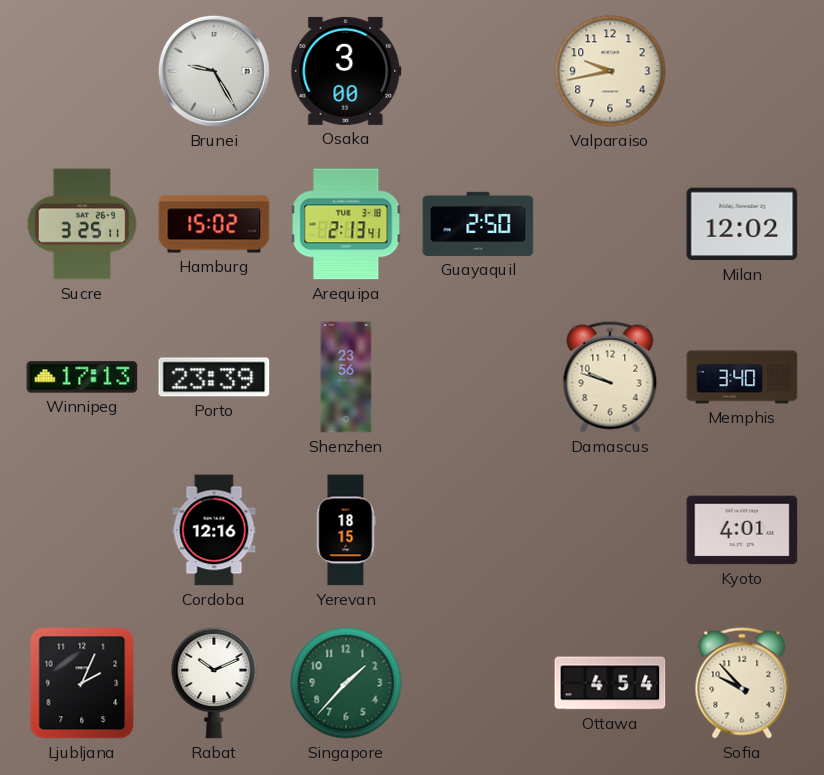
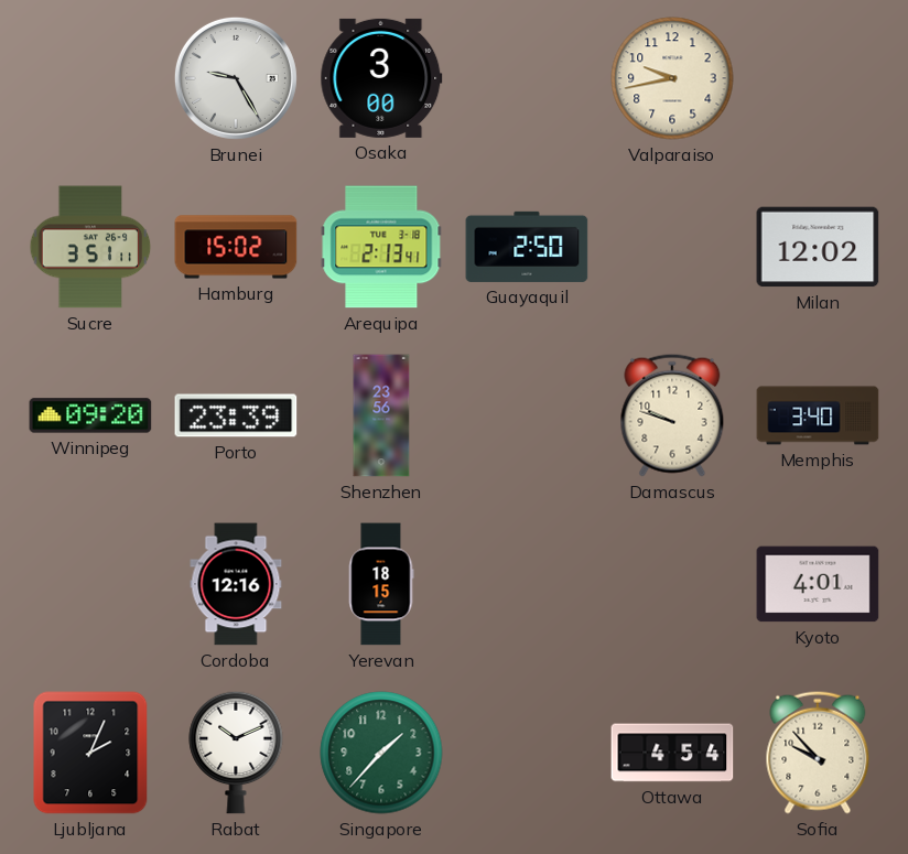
Sucre: 3:25 -> 3:51 (90, 247)
Winnipeg: 17:13 -> 09:20 (90, 415)
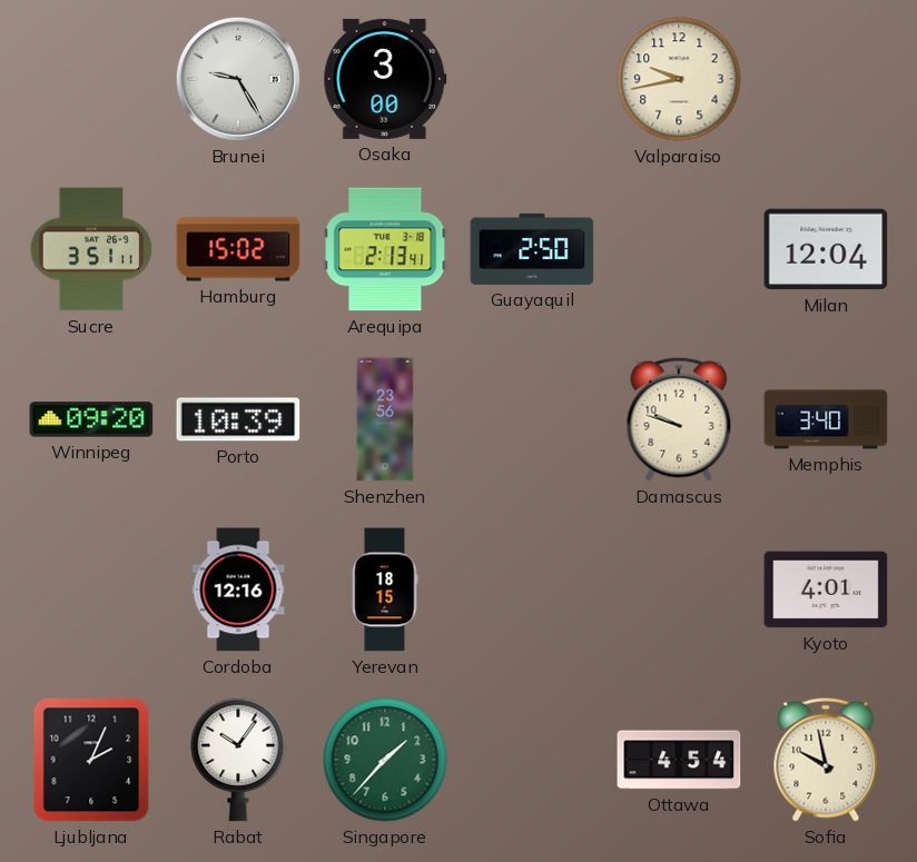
Milan: 12:02 -> 12:04 (826, 249)
Porto: 23:39 -> 10:39 (238, 419)
Rabat: 10:11 -> 10:06 (238, 760)
Sofia: 9:53 -> 9:58 (826, 760)
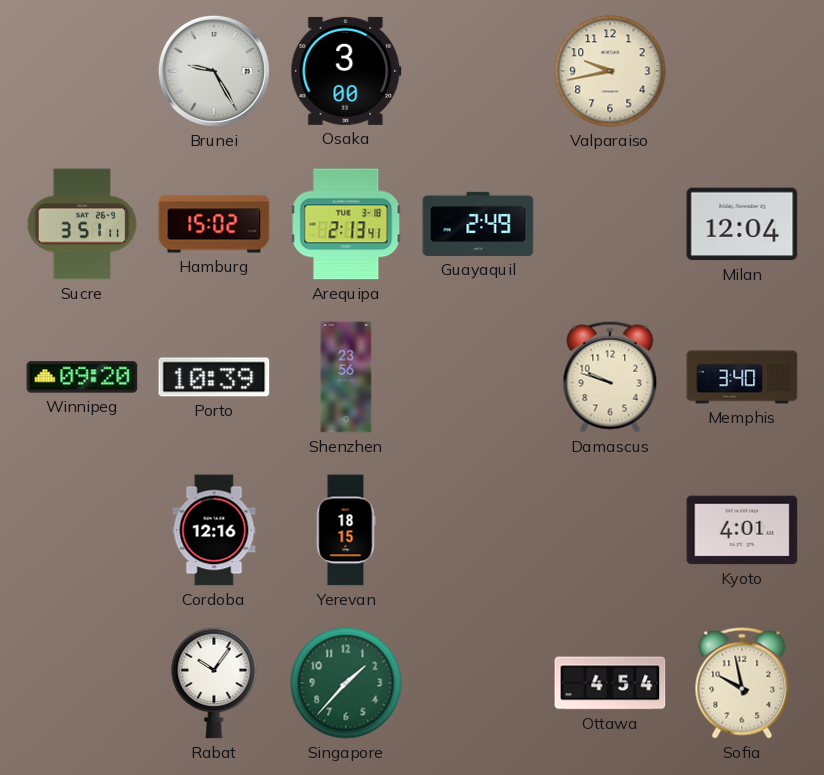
Guayaquil: 2:50 -> 2:49 (478, 224)
Ljubljana: 2:04 -> none (91, 760)
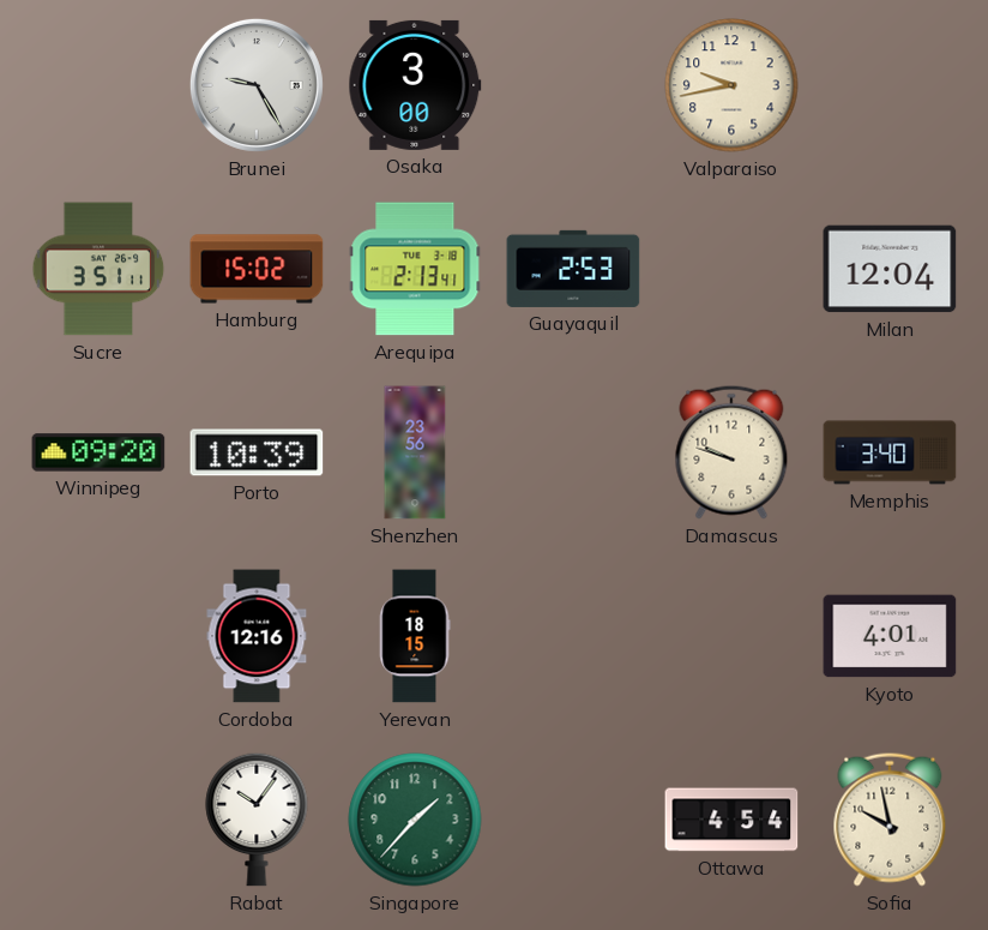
Guayaquil: 2:49 -> 2:53 (573, 269)
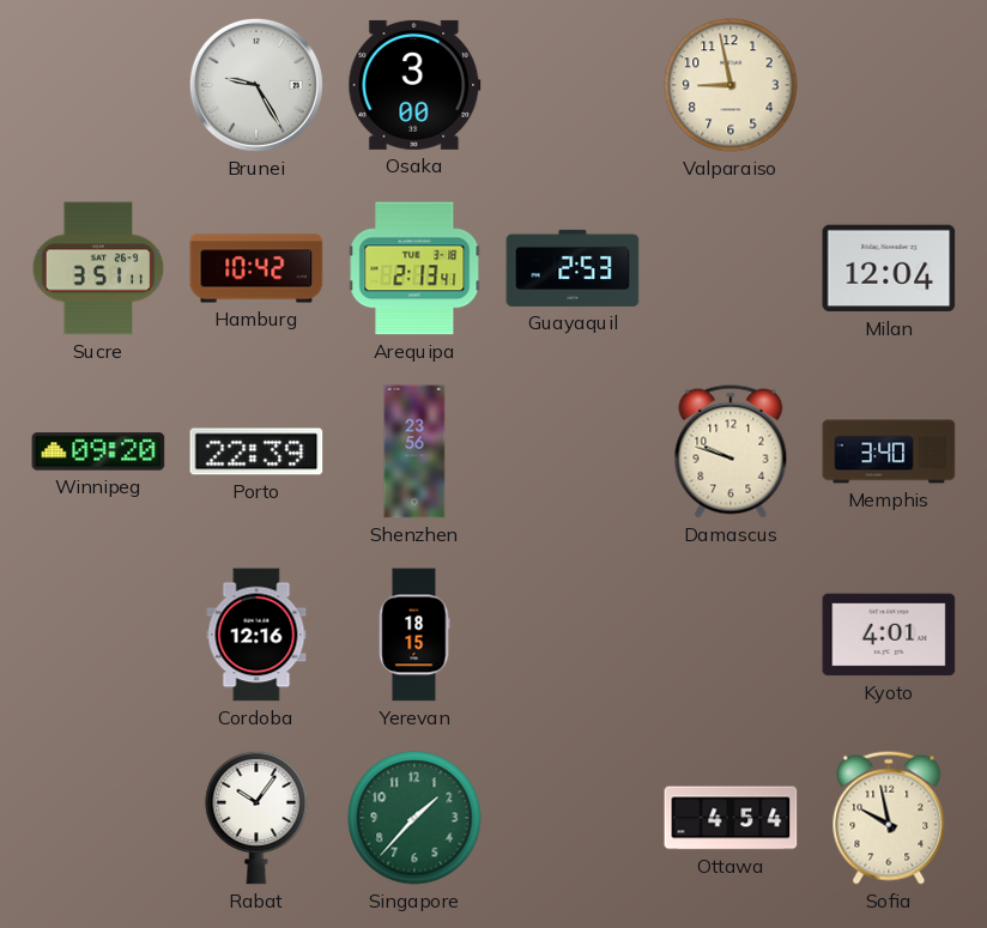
Valparaiso: 9:43 -> 8:58 (731, 85)
Hamburg: 15:02 -> 10:42 (256, 268)
Porto: 10:39 -> 22:39 (256, 451)
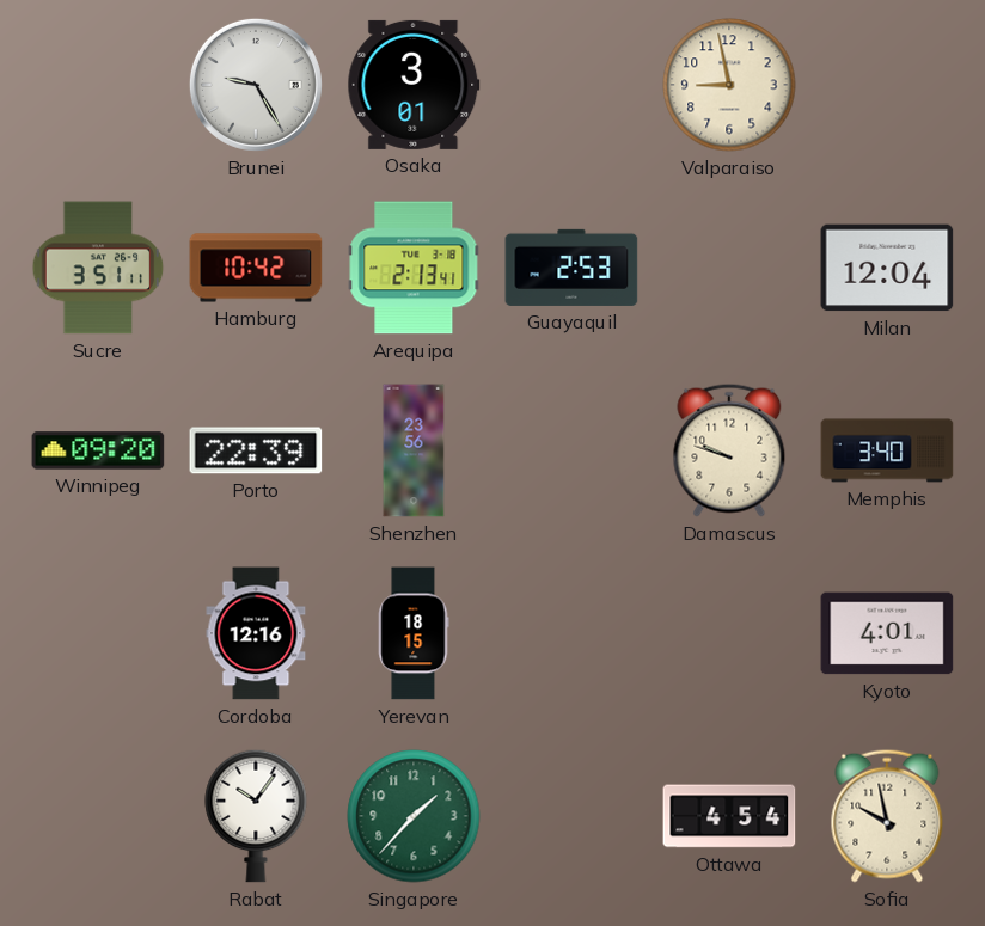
Osaka: 3:00 -> 3:01 (414, 85)
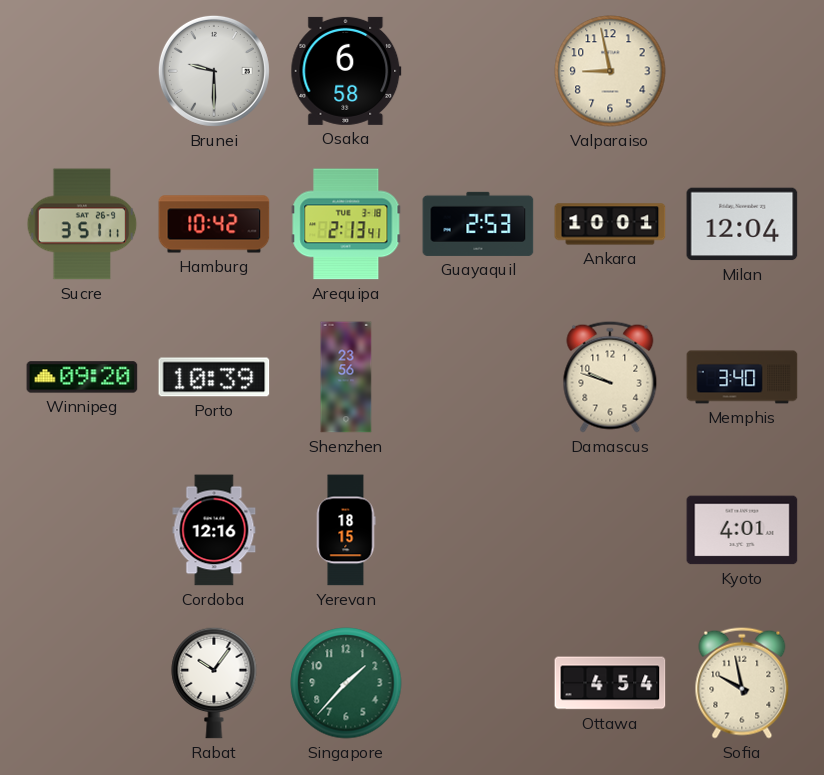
Brunei: 9:25 -> 9:30 (214, 71)
Osaka: 3:01 -> 6:58 (346, 71)
Ankara: none -> 10:01 (610, 224)
Porto: 22:39 -> 10:39 (214, 377)
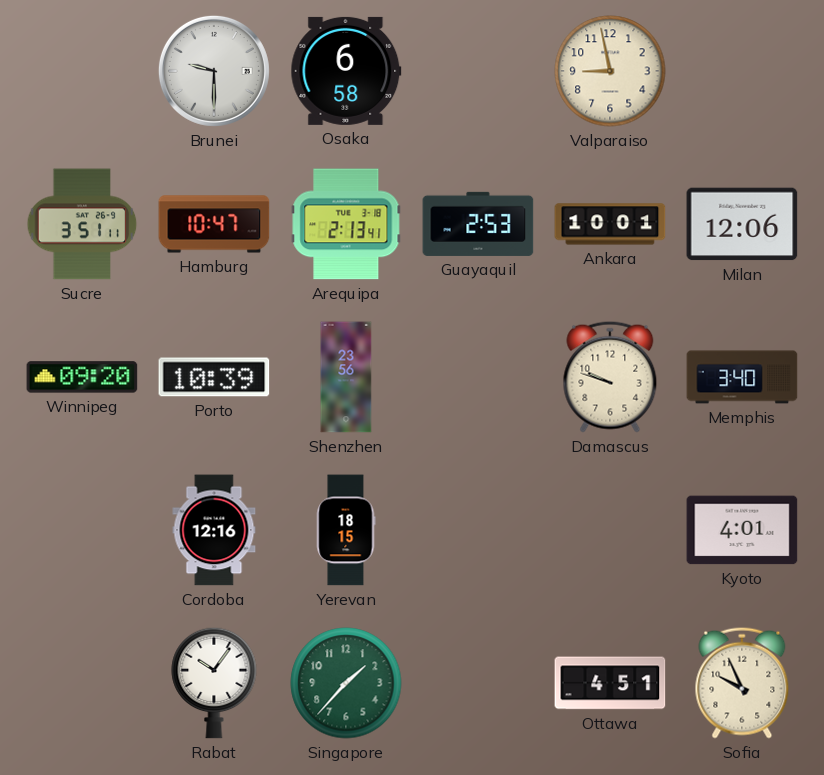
Hamburg: 10:42 -> 10:47 (214, 224)
Milan: 12:04 -> 12:06 (742, 224)
Ottawa: 4:54 -> 4:51 (610, 683)
Sofia: 9:58 -> 9:56 (742, 683)
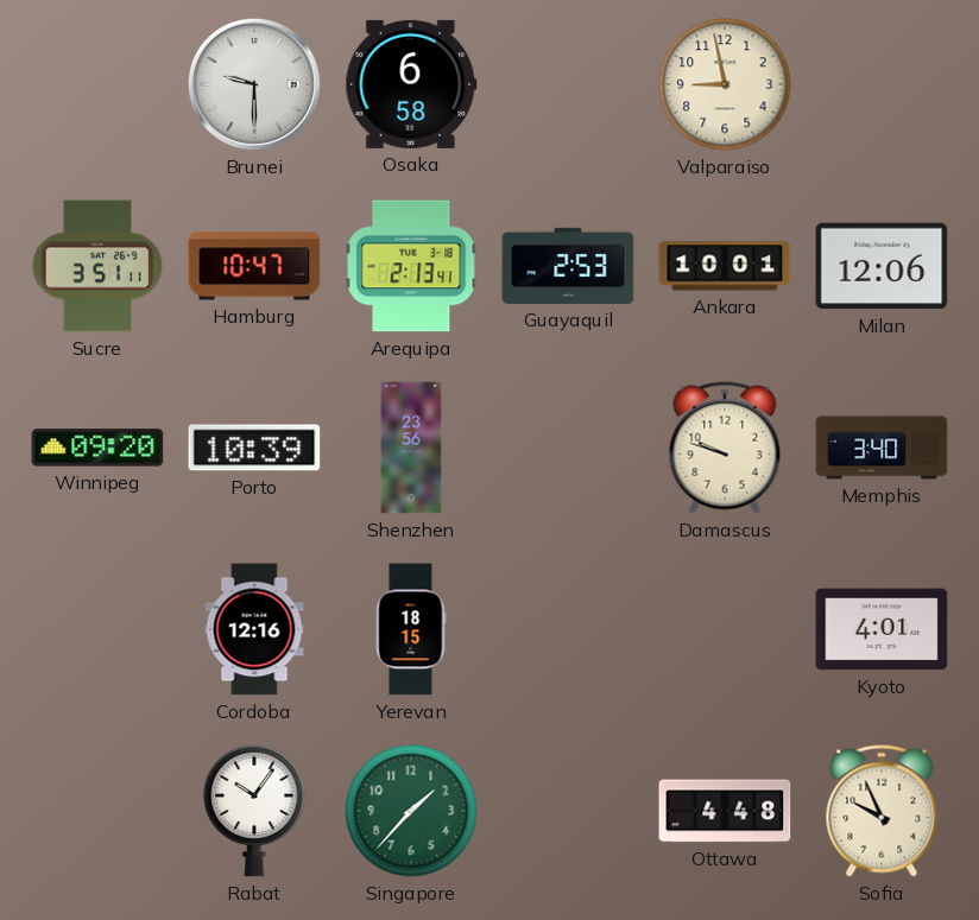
Ottawa: 4:51 -> 4:48 (725, 811)
